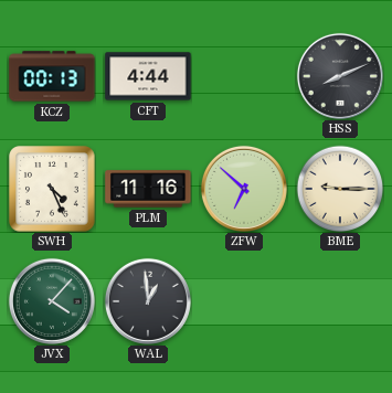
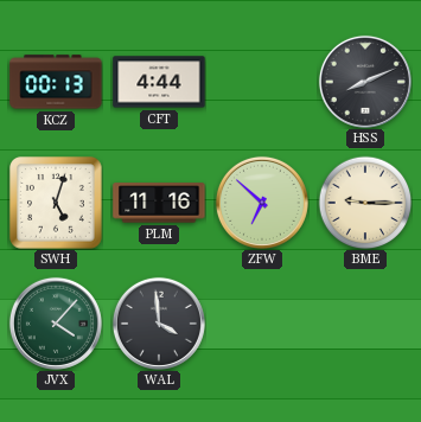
SWH: 4:26 -> 5:03 (56, 203)
WAL: 12:59 -> 3:59 (159, 324)
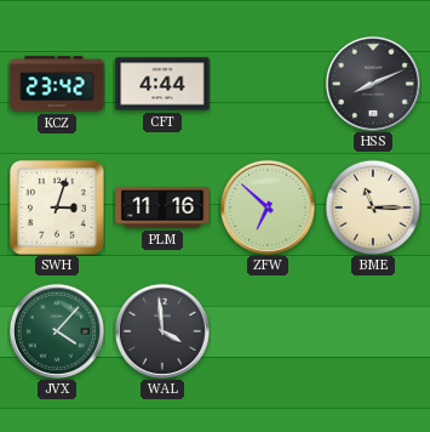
KCZ: 00:13 -> 23:42 (57, 84)
SWH: 5:03 -> 3:03 (57, 208)
BME: 9:15 -> 11:15 (373, 208)
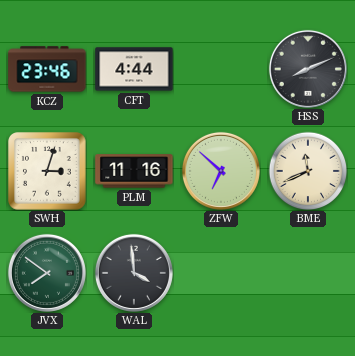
KCZ: 23:42 -> 23:46 (47, 69)
BME: 11:15 -> 11:41 (308, 171)
JVX: 4:07 -> 7:51 (47, 273)
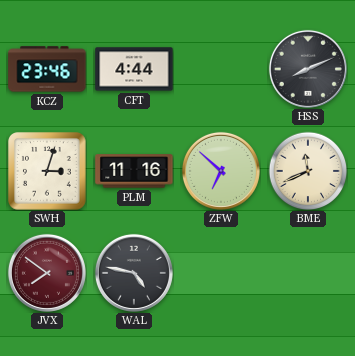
JVX dial: green -> burgundy (47, 273)
WAL: 3:59 -> 4:47 (134, 273)
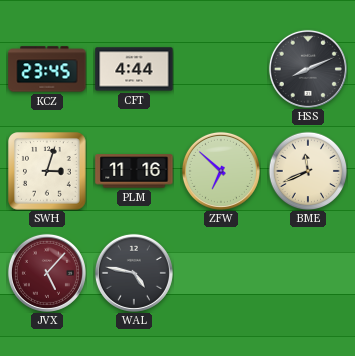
KCZ: 23:46 -> 23:45 (47, 69)
JVX: 7:51 -> 5:07 (47, 273)
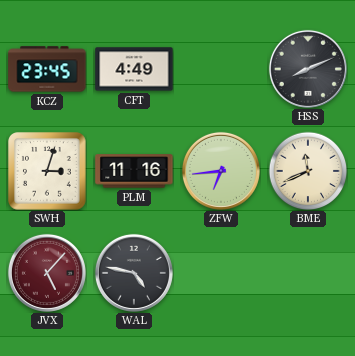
CFT: 4:44 -> 4:49 (134, 69)
ZFW: 6:52 -> 6:44 (221, 171)
